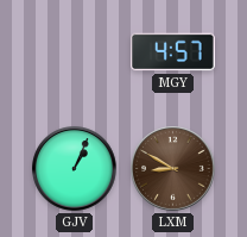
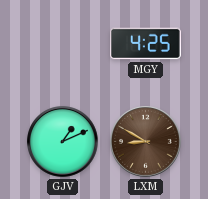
MGY: 4:57 -> 4:25 (146, 44)
GJV: 1:04 -> 1:11 (63, 142)
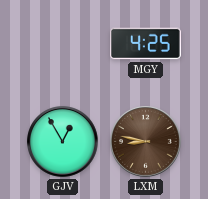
GJV: 1:11 -> 12:55 (63, 142)
LXM: 8:50 -> 8:47 (146, 142)
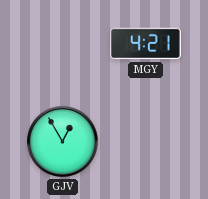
MGY: 4:25 -> 4:21 (146, 44)
LXM: 8:47 -> none (146, 142)
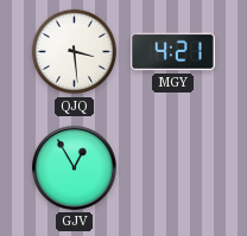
QJQ: none -> 3:29 (75, 52)
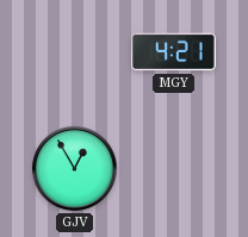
QJQ: 3:29 -> none (75, 52)
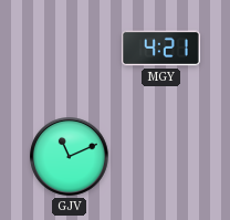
GJV: 12:55 -> 11:11 (70, 157)
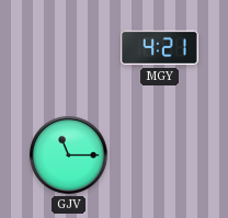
GJV: 11:11 -> 11:15 (69, 156)
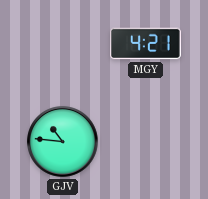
GJV: 11:15 -> 10:46 (63, 142)
